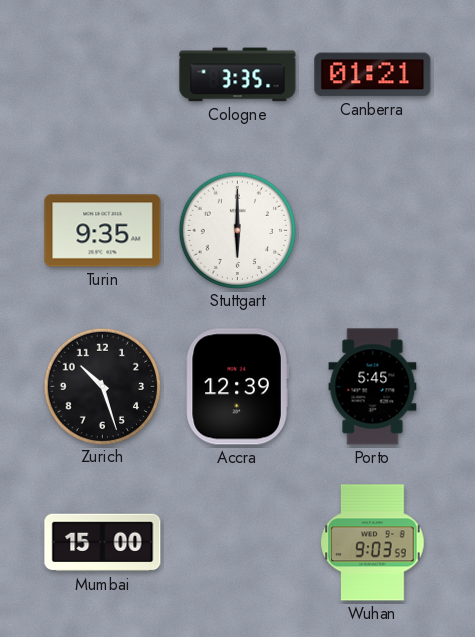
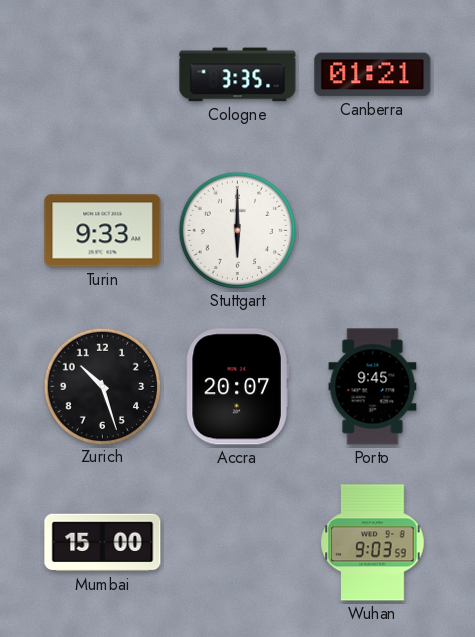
Turin: 9:35 -> 9:33 (103, 231)
Accra: 12:39 -> 20:07 (237, 387)
Porto: 5:45 -> 9:45 (373, 387)
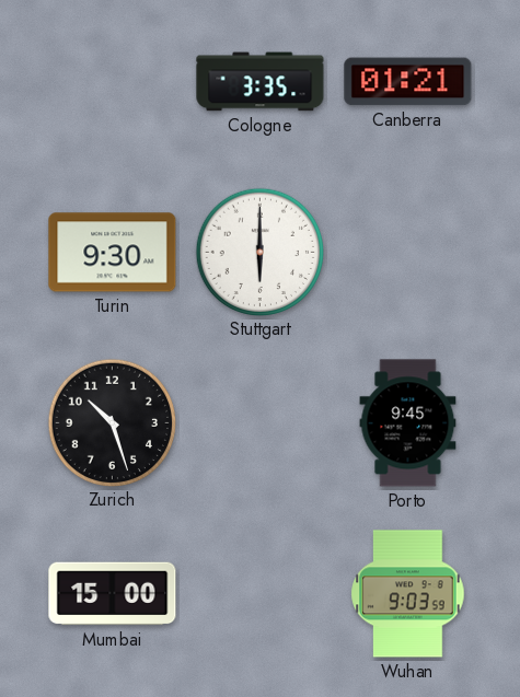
Turin: 9:33 -> 9:30 (113, 253)
Accra: 20:07 -> none (237, 387)
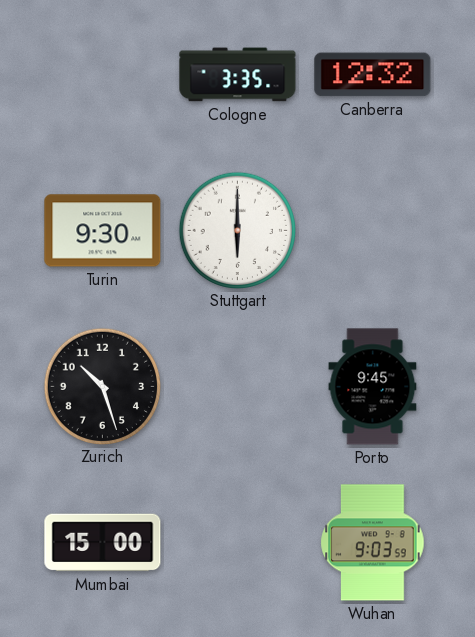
Canberra: 01:21 -> 12:32 (373, 75)
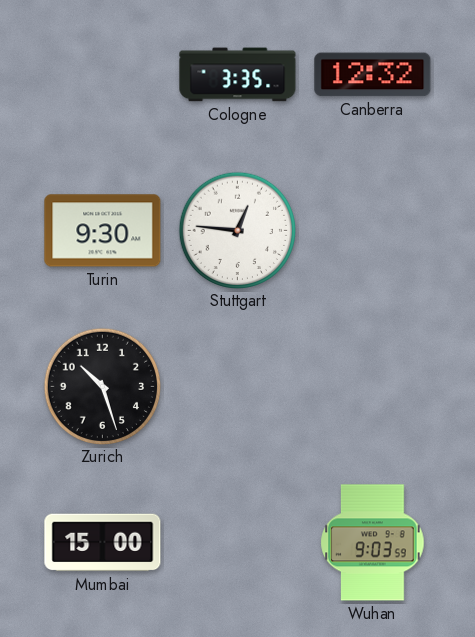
Stuttgart: 6:00 -> 12:46 (237, 230)
Porto: 9:45 -> none (373, 387)
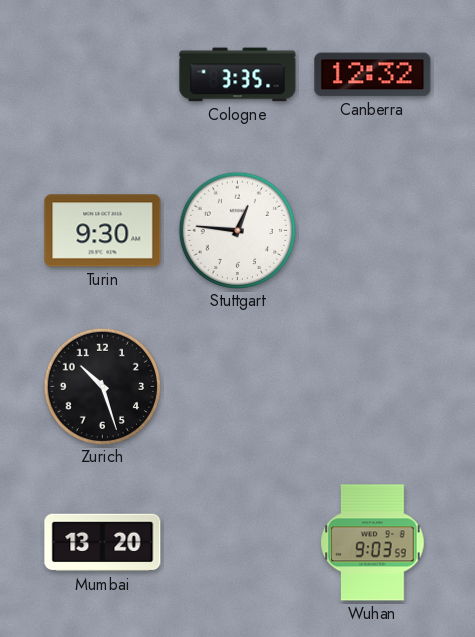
Mumbai: 15:00 -> 13:20 (103, 543)
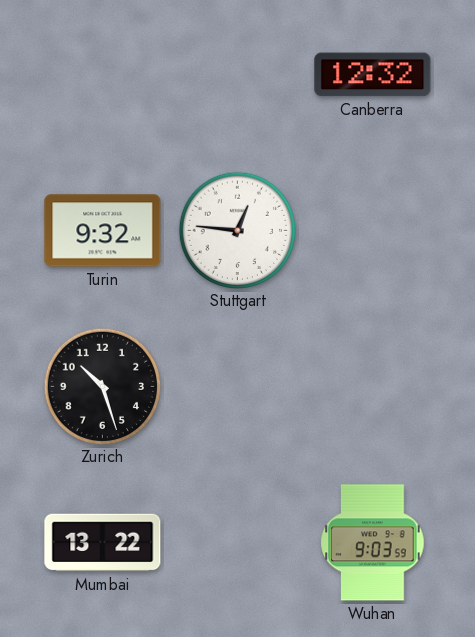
Cologne: 3:35 -> none (238, 75)
Turin: 9:30 -> 9:32 (103, 231)
Mumbai: 13:20 -> 13:22 (103, 543)
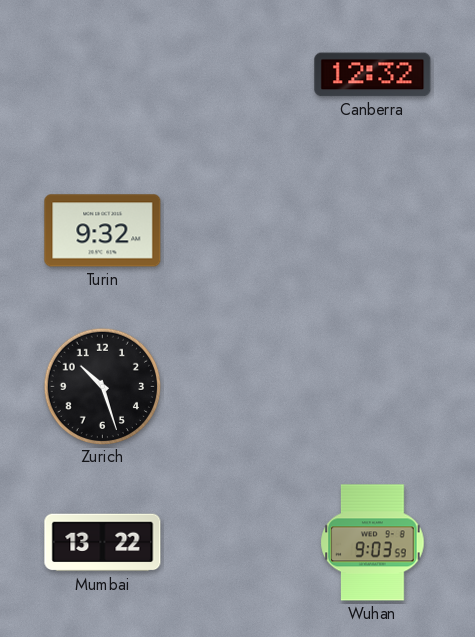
Stuttgart: 12:46 -> none (237, 230)
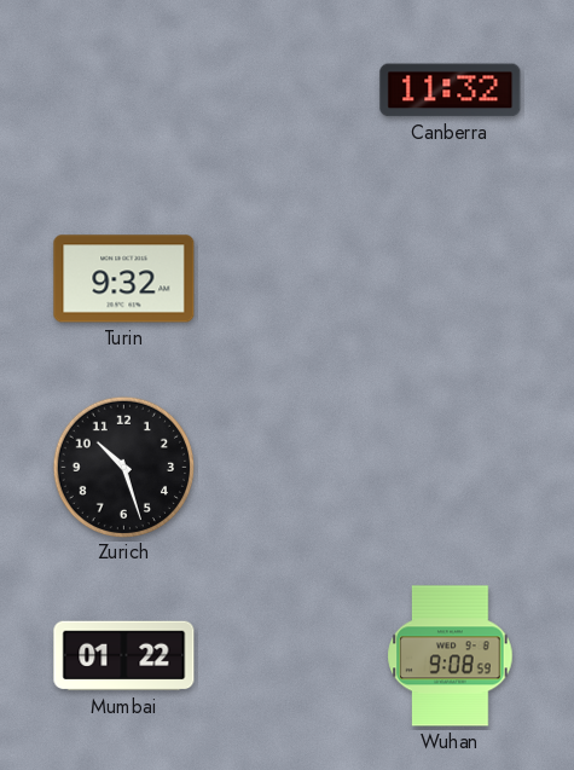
Canberra: 12:32 -> 11:32 (451, 91)
Mumbai: 13:22 -> 01:22 (124, 656)
Wuhan: 9:03 -> 9:08 (451, 656)
